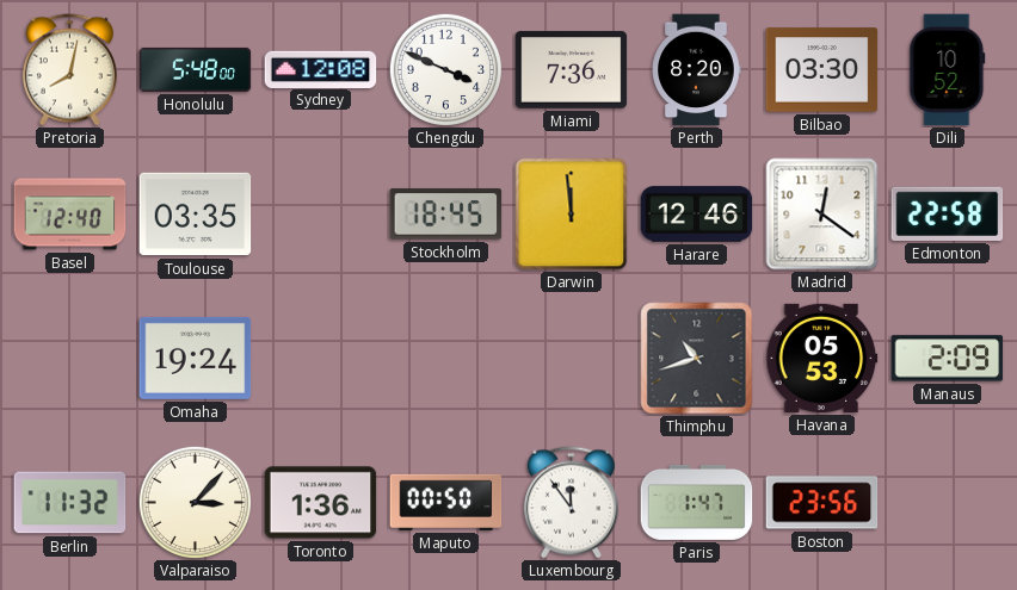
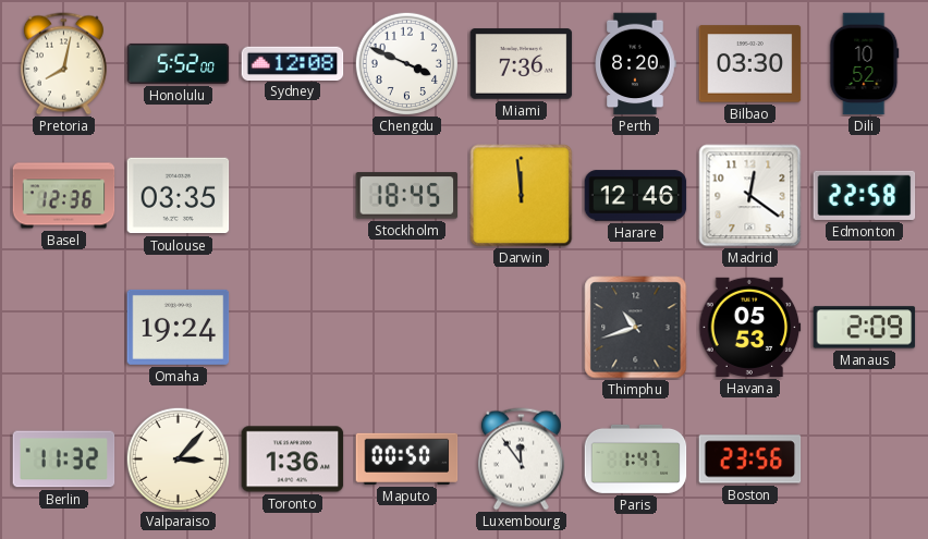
Honolulu: 5:48 -> 5:52 (179, 63)
Basel: 12:40 -> 12:36 (64, 196)
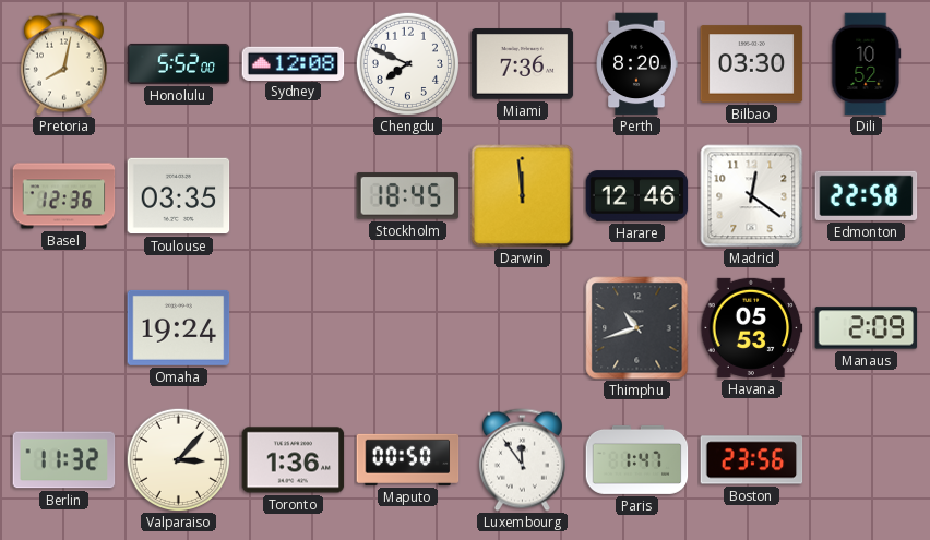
Chengdu: 3:49 -> 7:49 (407, 63)
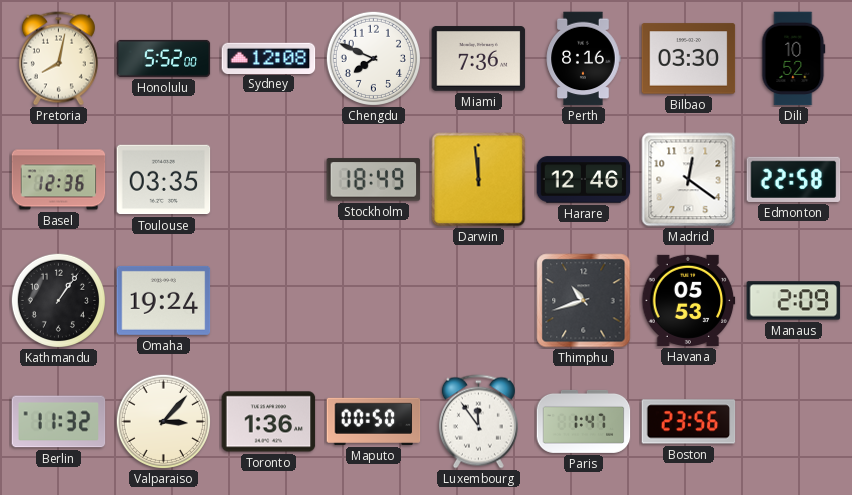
Perth: 8:20 -> 8:16 (583, 59)
Stockholm: 18:45 -> 18:49 (374, 180)
Kathmandu: none -> 1:06 (58, 300)
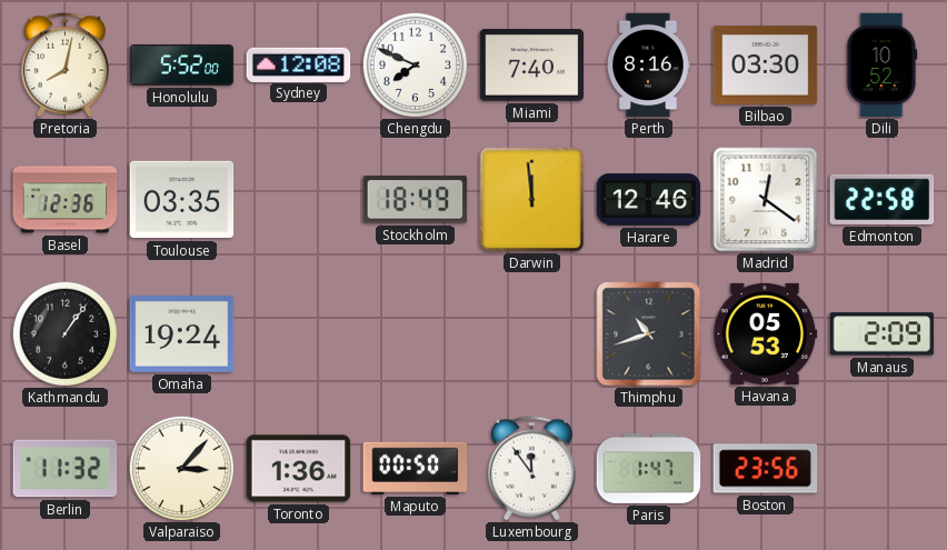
Miami: 7:36 -> 7:40 (532, 66)
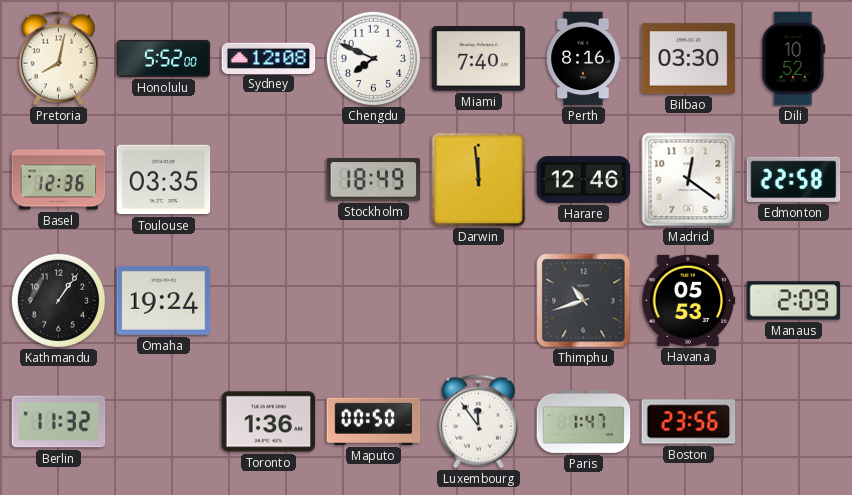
Valparaiso: 3:07 -> none (181, 468)
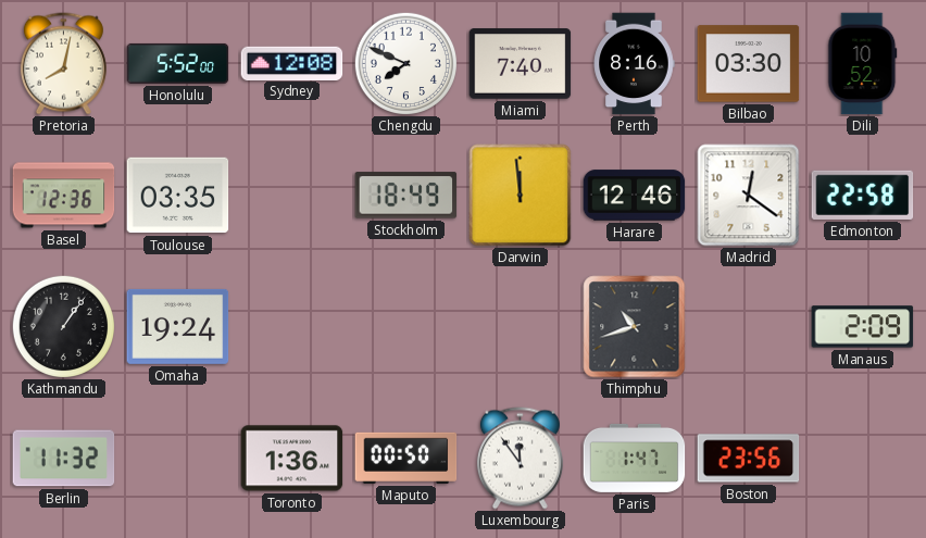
Havana: 05:53 -> none (689, 300)
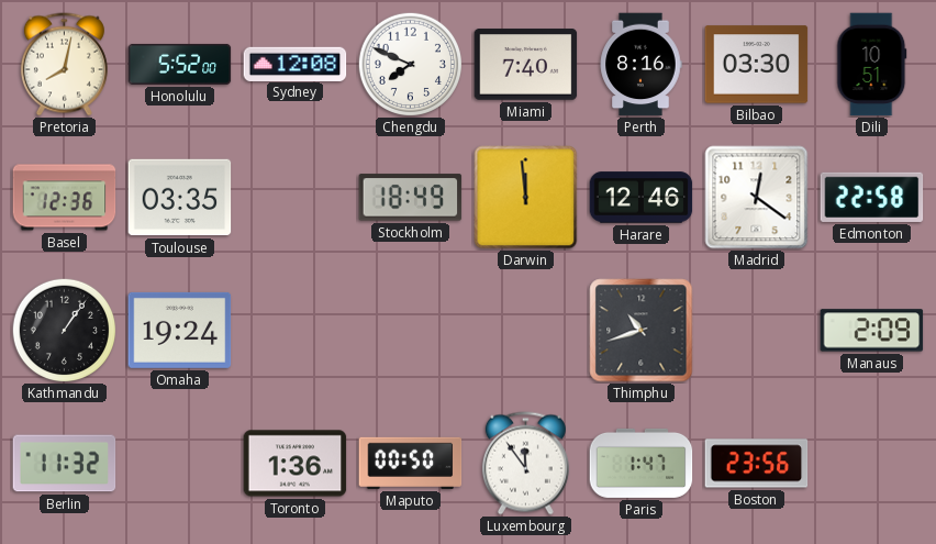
Dili: 10:52 -> 10:51 (872, 65)
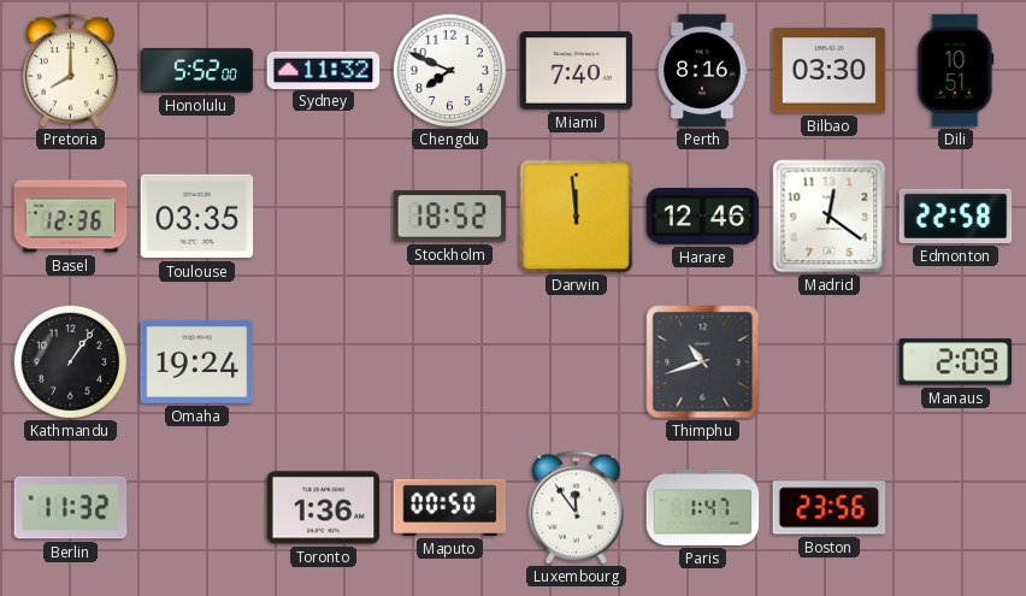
Pretoria: 8:02 -> 8:00 (70, 71)
Sydney: 12:08 -> 11:32 (324, 70)
Stockholm: 18:49 -> 18:52 (450, 217)
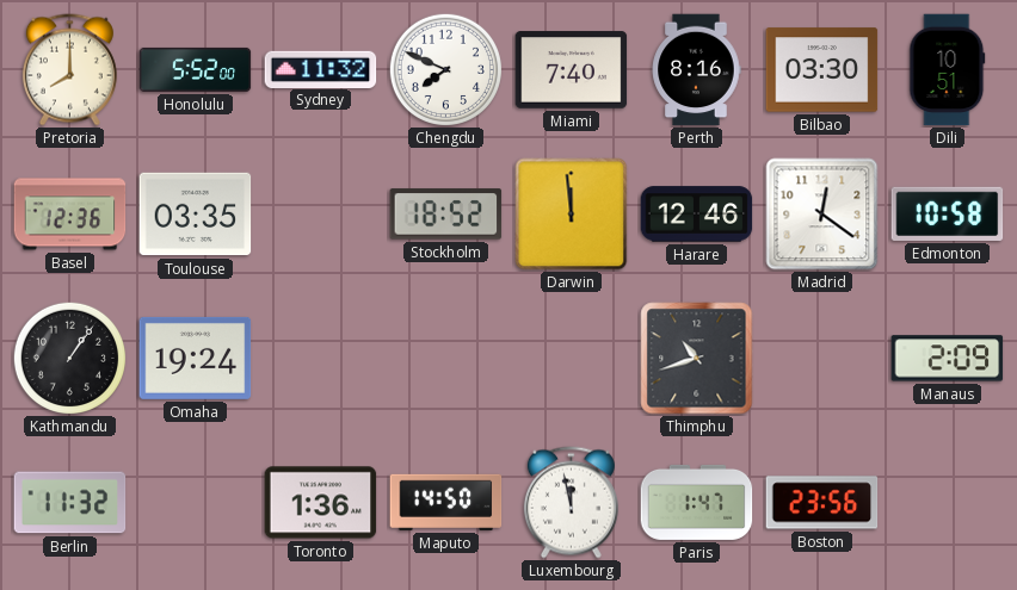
Edmonton: 22:58 -> 10:58 (948, 213)
Maputo: 00:50 -> 14:50 (446, 502)
Luxembourg: 11:54 -> 11:58 (571, 503)
